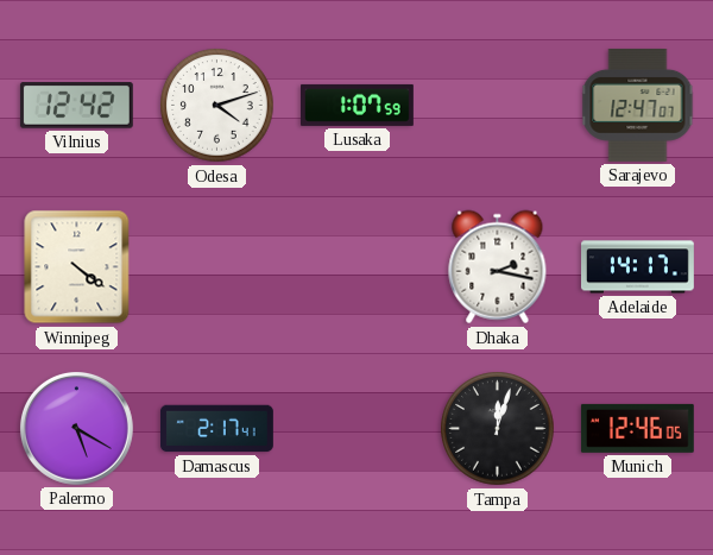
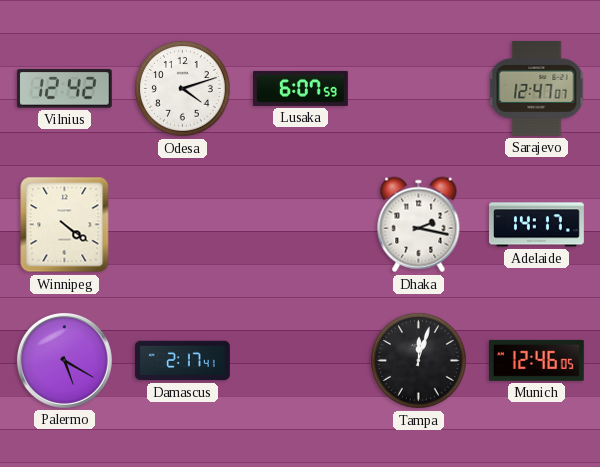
Lusaka: 1:07 -> 6:07 (301, 88)
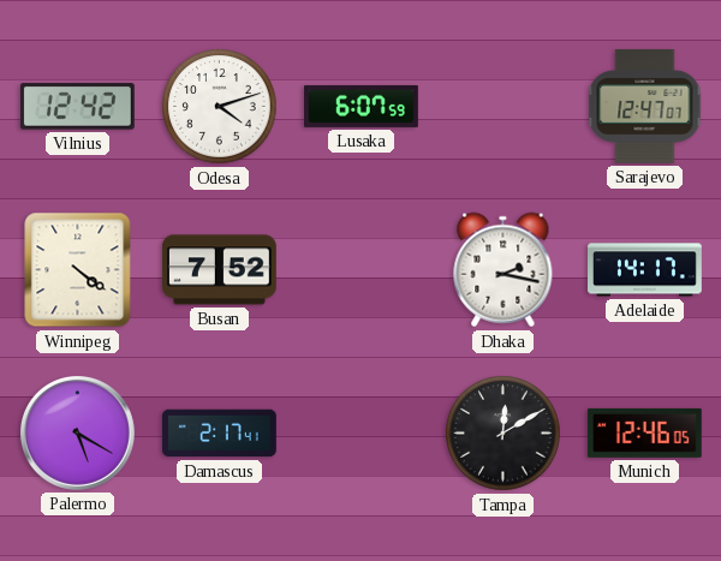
Busan: none -> 7:52 (219, 270)
Tampa: 12:03 -> 12:10 (503, 434)
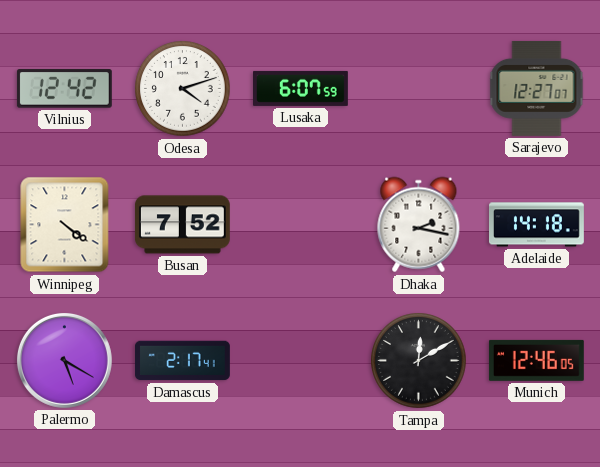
Sarajevo: 12:47 -> 12:27 (537, 88)
Adelaide: 14:17 -> 14:18 (537, 225)
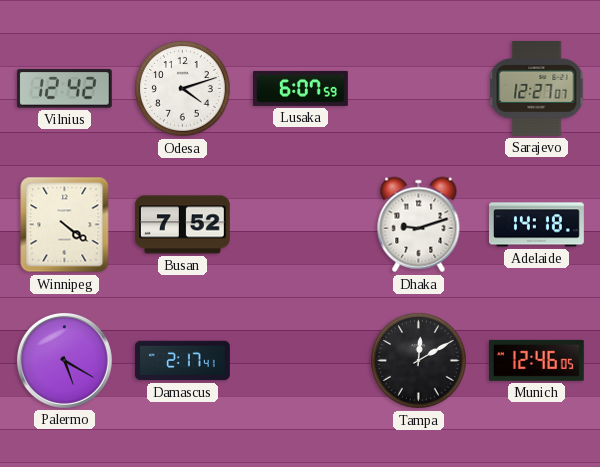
Dhaka: 2:17 -> 9:12 (419, 225)
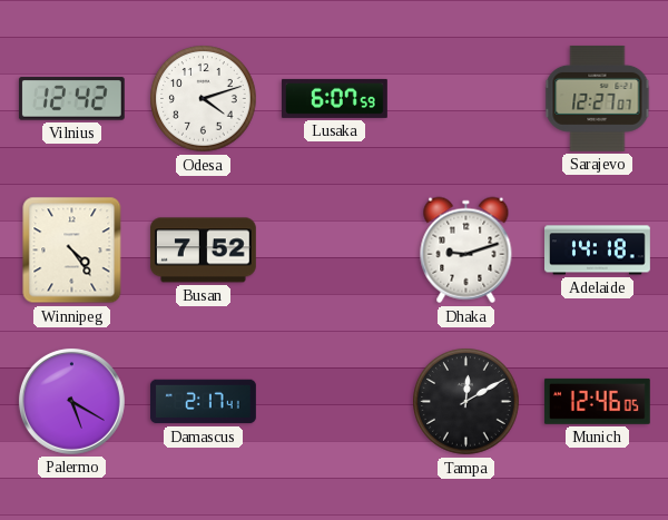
Winnipeg: 4:21 -> 4:24 (72, 251)
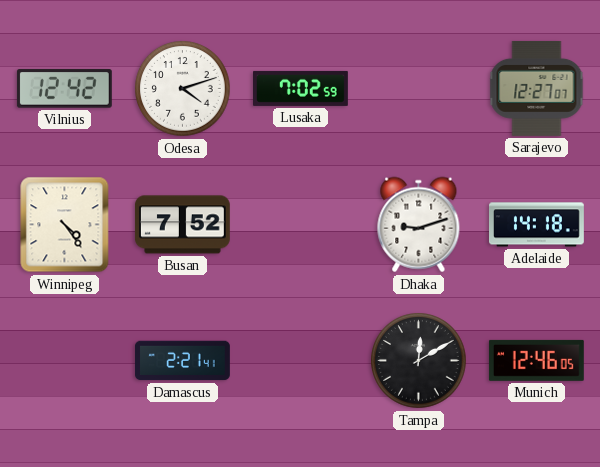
Lusaka: 6:07 -> 7:02 (301, 88)
Palermo: 5:20 -> none (71, 401)
Damascus: 2:17 -> 2:21 (183, 361)
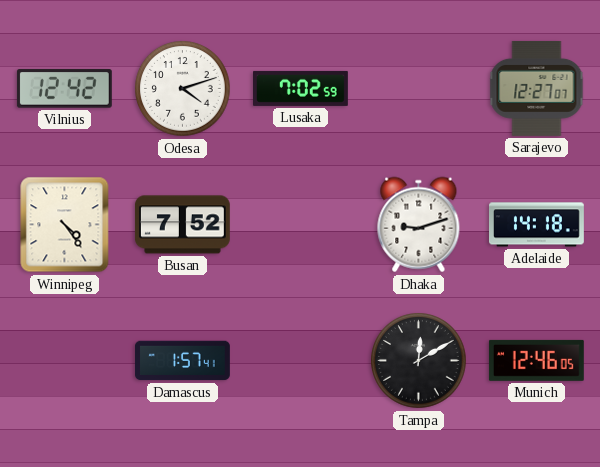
Damascus: 2:21 -> 1:57 (183, 361)
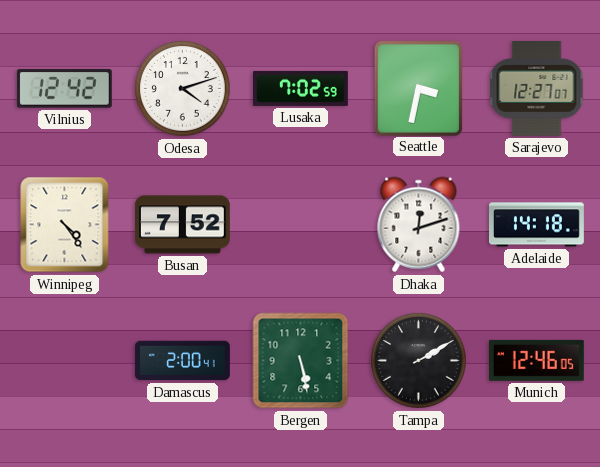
Seattle: none -> 3:32 (418, 88)
Dhaka: 9:12 -> 12:12 (419, 225)
Damascus: 1:57 -> 2:00 (183, 361)
Bergen: none -> 5:28 (301, 361)
Tampa: 12:10 -> 2:10 (419, 361)
